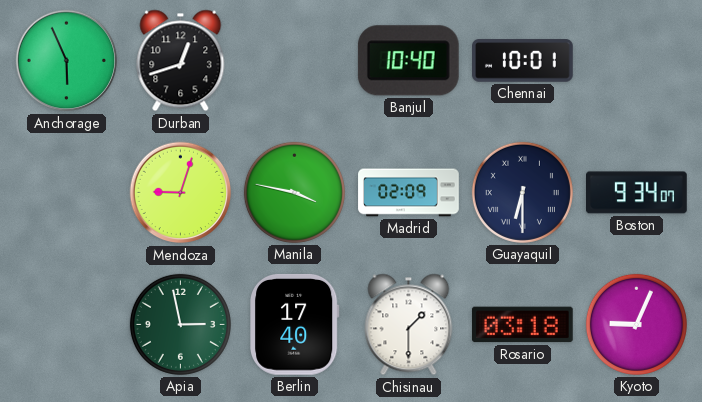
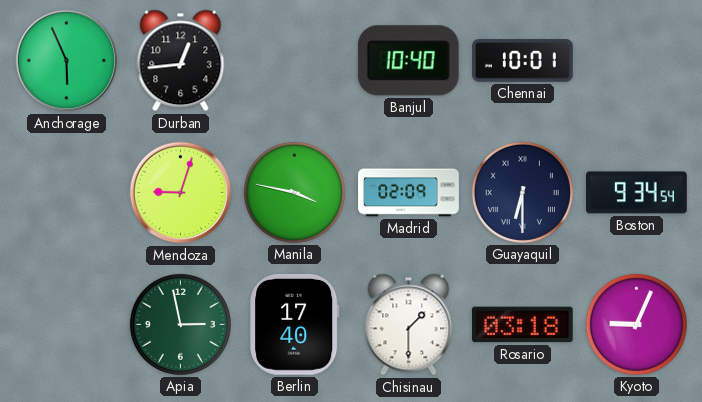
Durban: 12:42 -> 12:44 (181, 61)
Boston: 9:34:07 -> 9:34:54 (637, 193)
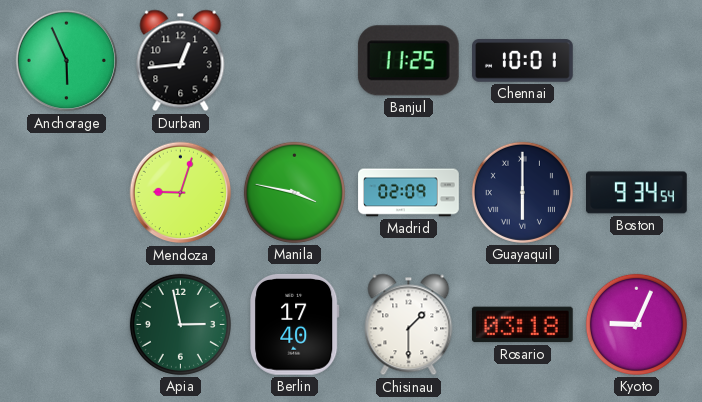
Banjul: 10:40 -> 11:25 (408, 61)
Guayaquil: 6:30 -> 6:00 (522, 192)
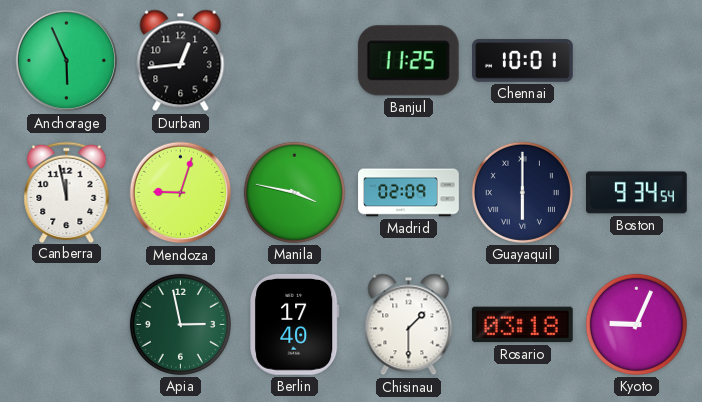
Canberra: none -> 11:58 (67, 192)
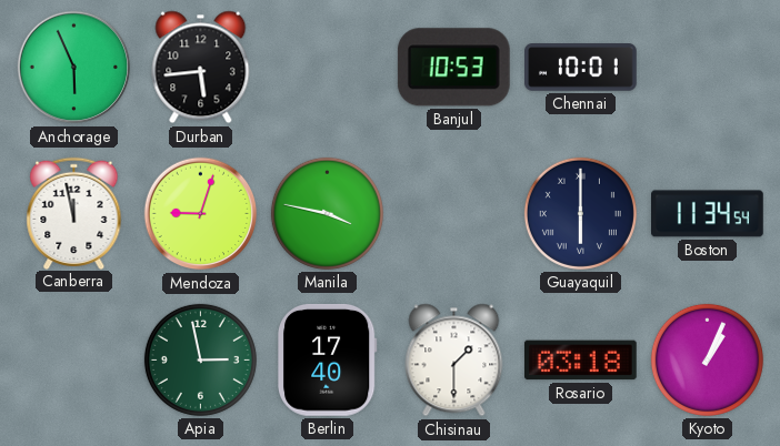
Durban: 12:44 -> 5:44 (201, 68)
Banjul: 11:25 -> 10:53 (453, 68)
Madrid: 02:09 -> none (409, 193)
Boston: 9:34 -> 11:34 (708, 214)
Kyoto: 9:04 -> 1:04 (707, 359)
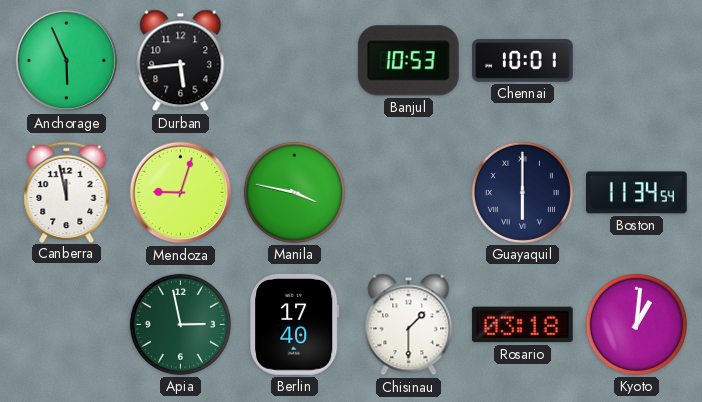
Kyoto: 1:04 -> 1:01 (636, 324)
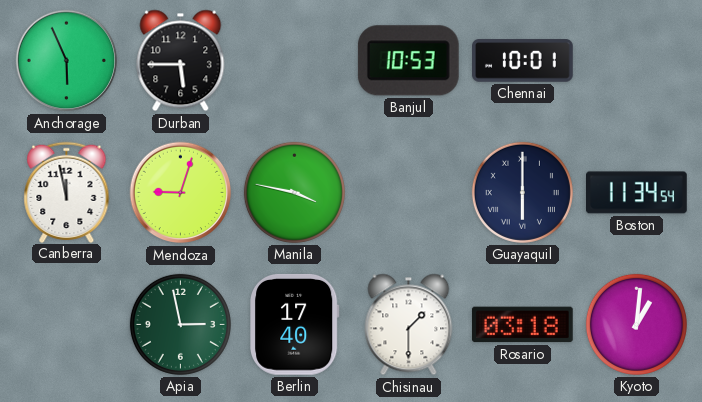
Durban: 5:44 -> 5:45 (181, 61)
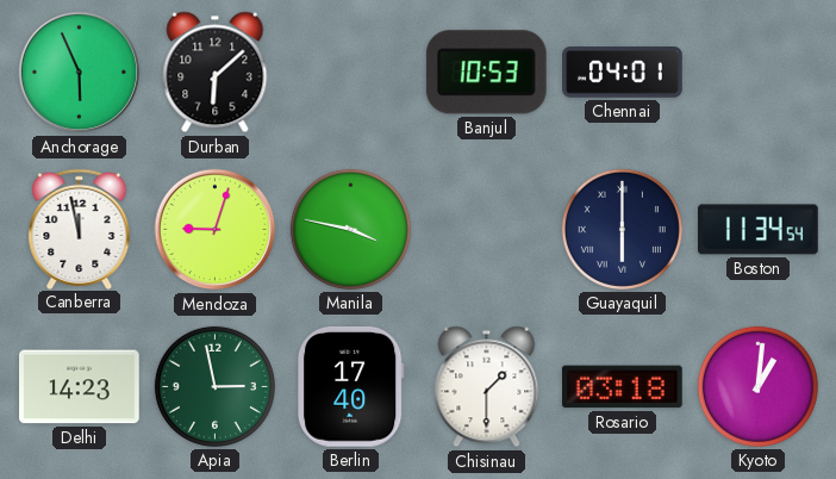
Durban: 5:45 -> 6:08 (216, 73)
Chennai: 10:01 -> 04:01 (623, 73)
Delhi: none -> 14:23 (80, 387)
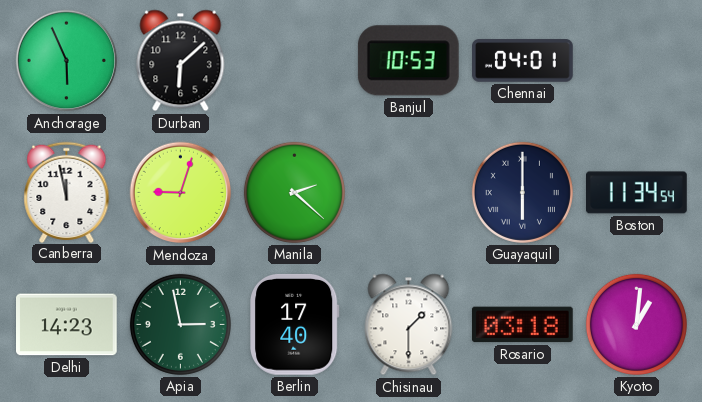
Manila: 3:47 -> 2:22 (294, 192)
